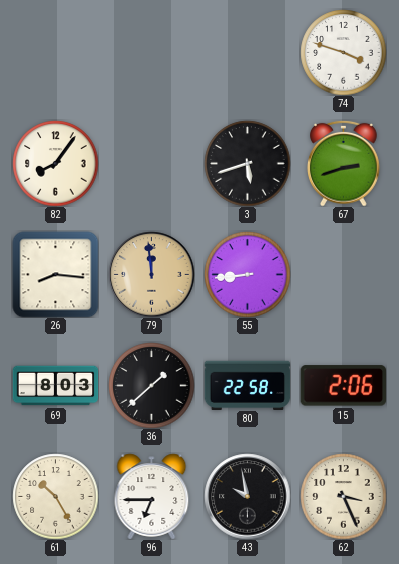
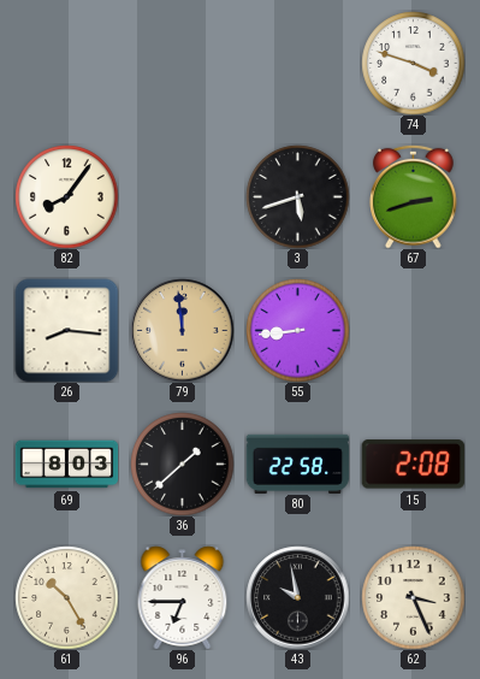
15: 2:06 -> 2:08 (413, 465)
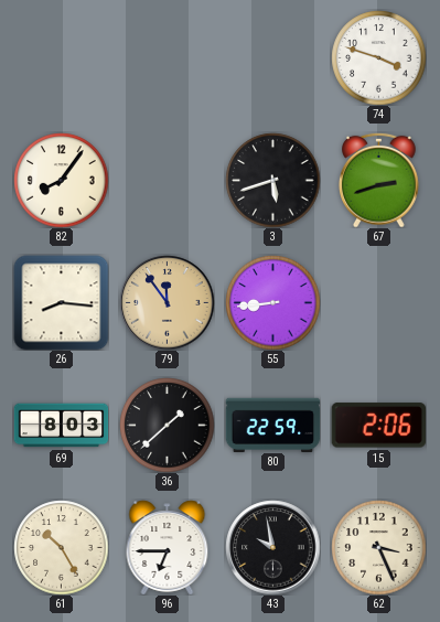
79: 11:59 -> 11:54 (167, 302)
80: 22:58 -> 22:59 (272, 425)
15: 2:08 -> 2:06 (378, 426)
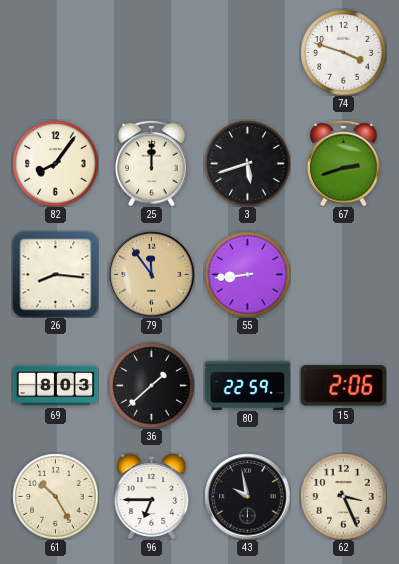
25: none -> 12:00 (152, 163)
